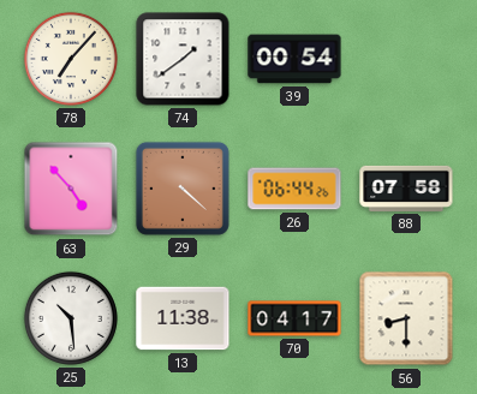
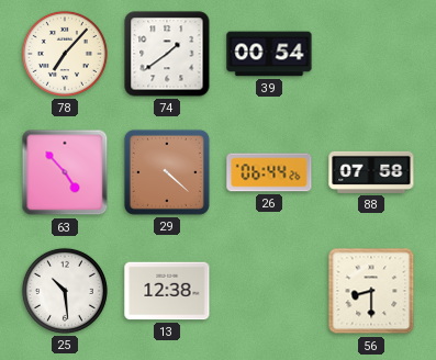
13: 11:38 -> 12:38 (167, 291)
70: 04:17 -> none (294, 318)
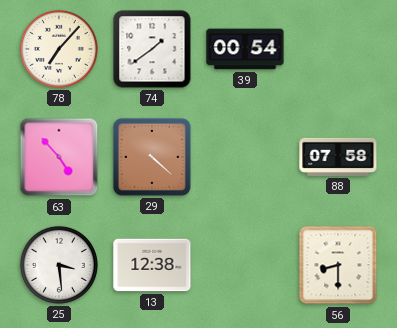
26: 06:44 -> none (269, 172)
25: 10:29 -> 3:29 (59, 265)
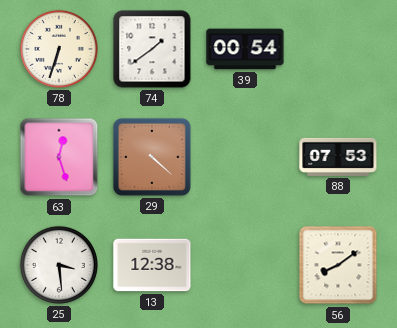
78: 7:07 -> 6:33 (59, 49)
63: 4:53 -> 12:27 (59, 157)
88: 07:58 -> 07:53 (338, 157)
56: 8:30 -> 8:09 (338, 265)
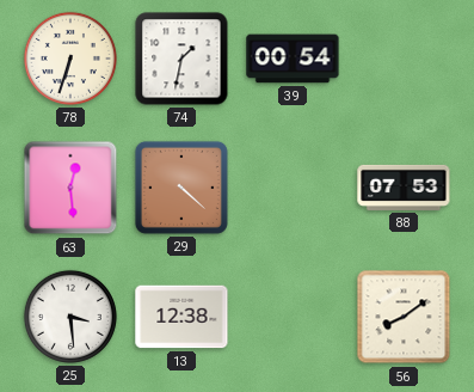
74: 1:39 -> 1:32 (181, 59)
63: 12:27 -> 12:29 (70, 188)
